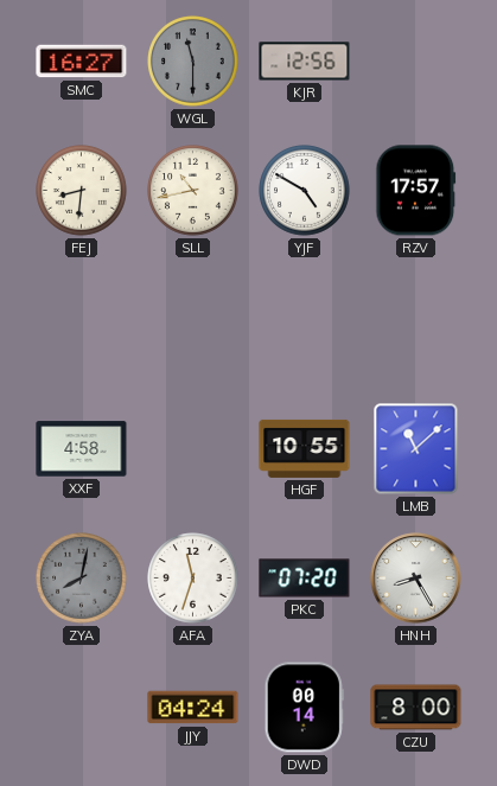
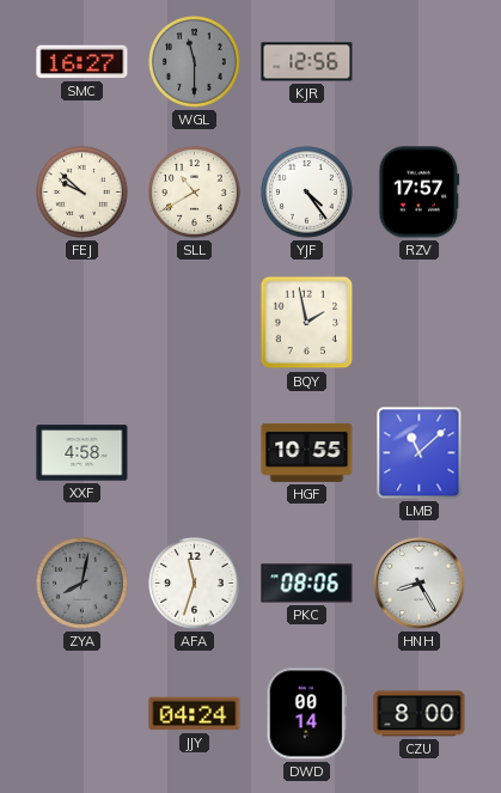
FEJ: 8:31 -> 9:52 (83, 193)
SLL: 10:43 -> 10:40 (195, 193)
YJF: 4:50 -> 4:24 (307, 193)
BQY: none -> 1:58 (307, 323)
PKC: 07:20 -> 08:06 (307, 584)
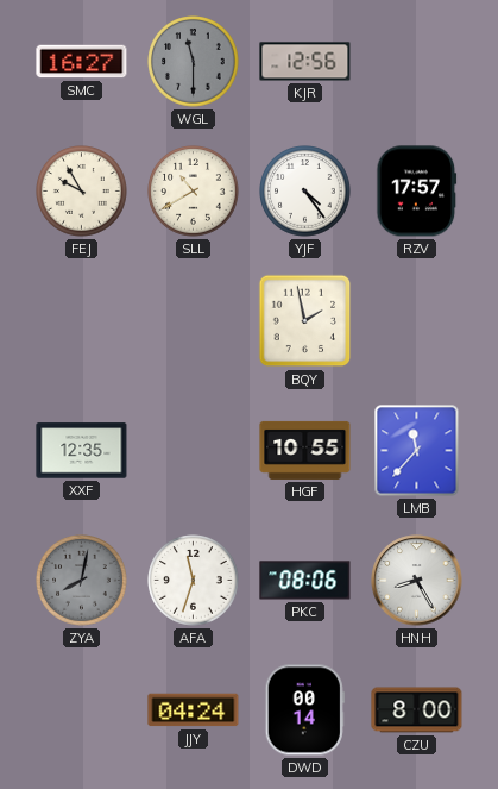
FEJ: 9:52 -> 9:55 (82, 192)
XXF: 4:58 -> 12:35 (82, 451)
LMB: 11:08 -> 11:37 (417, 451)
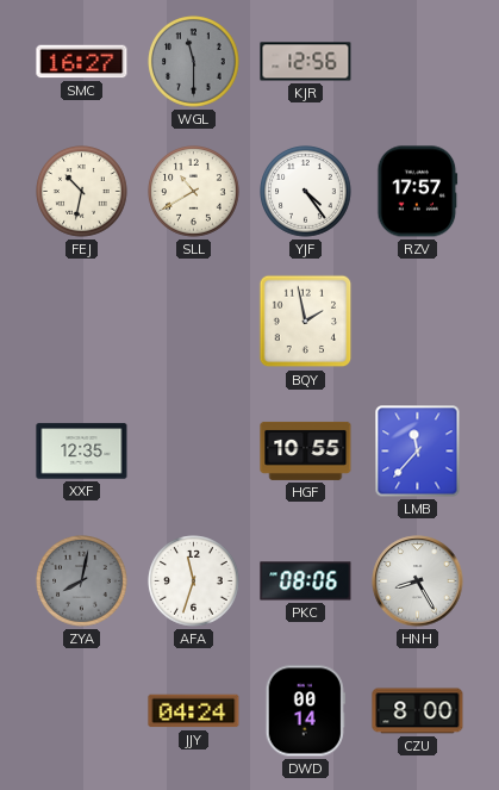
FEJ: 9:55 -> 10:32 (82, 192)
